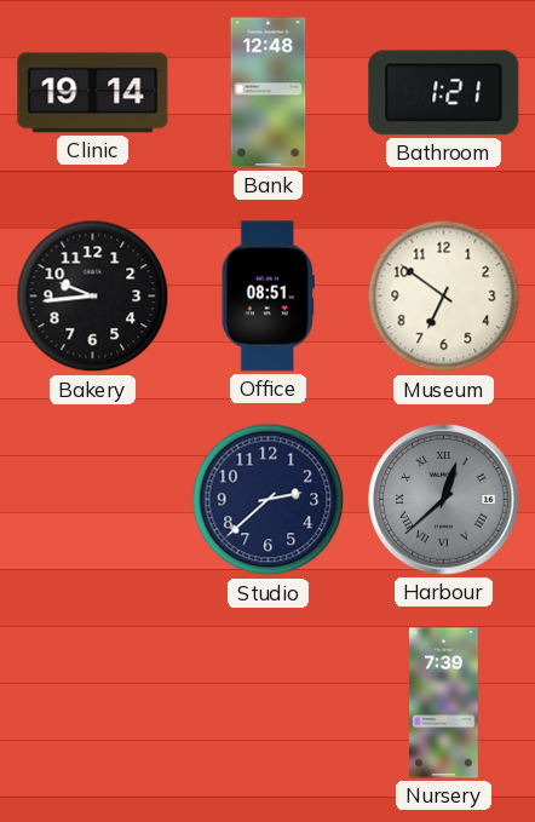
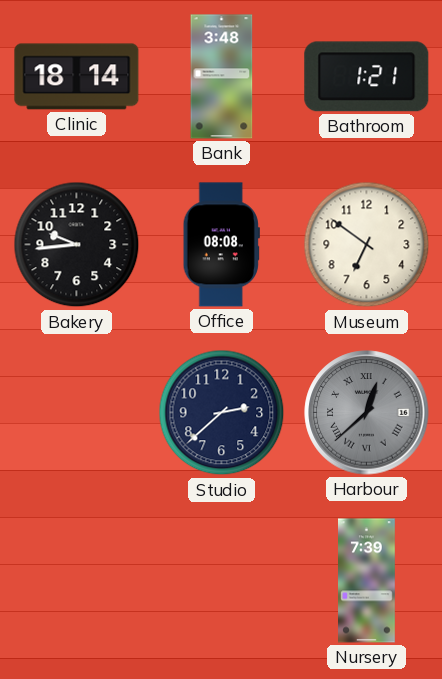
Clinic: 19:14 -> 18:14 (77, 77)
Bank: 12:48 -> 3:48 (222, 77)
Office: 08:51 -> 08:08 (221, 245)
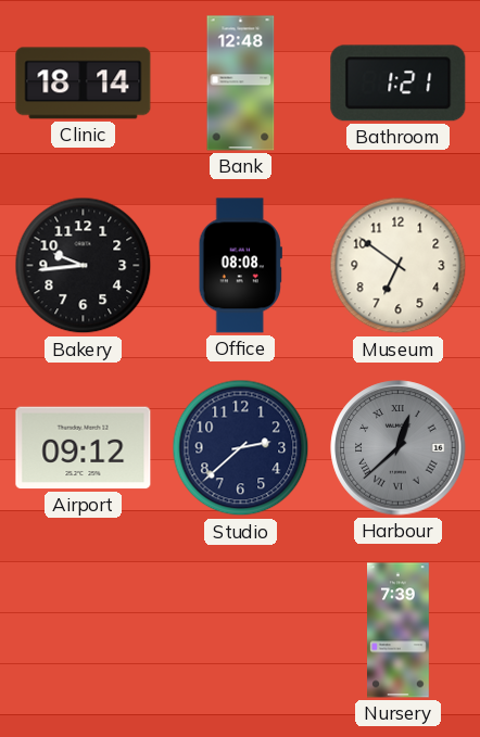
Bank: 3:48 -> 12:48 (241, 84)
Airport: none -> 09:12 (84, 448)
